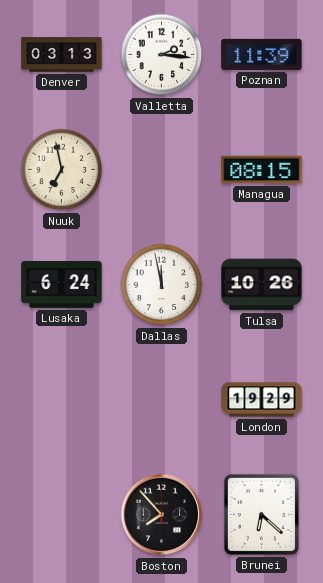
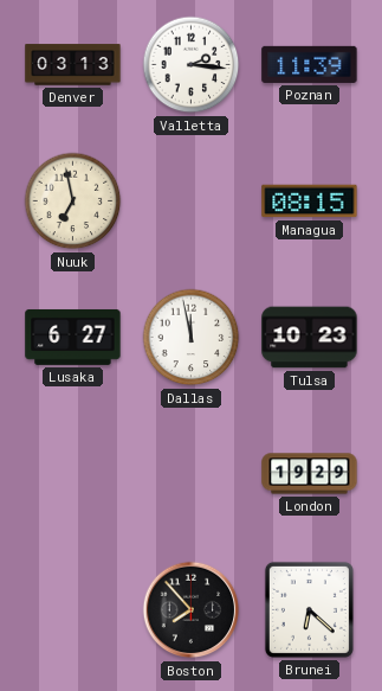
Lusaka: 6:24 -> 6:27 (73, 337)
Tulsa: 10:26 -> 10:23 (310, 338)
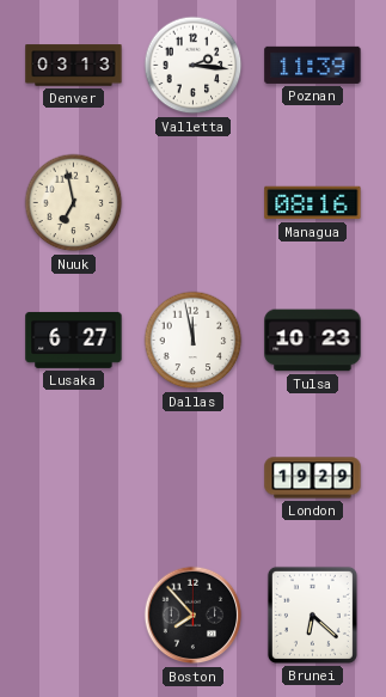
Managua: 08:15 -> 08:16 (313, 203)
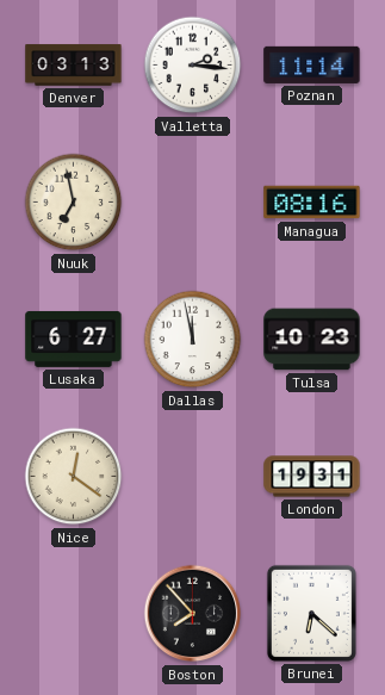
Poznan: 11:39 -> 11:14 (312, 64)
Nice: none -> 12:21 (74, 477)
London: 19:29 -> 19:31 (312, 477)
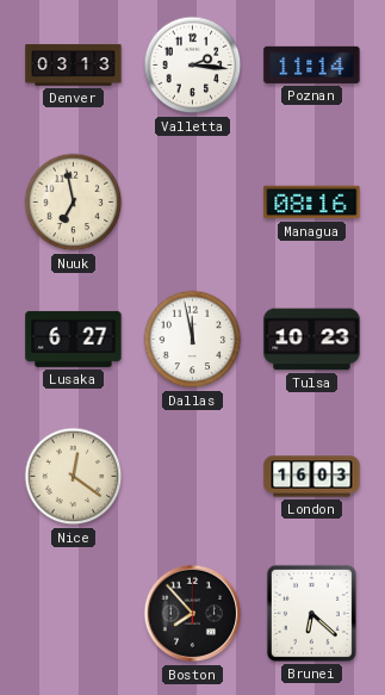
London: 19:31 -> 16:03 (312, 477)
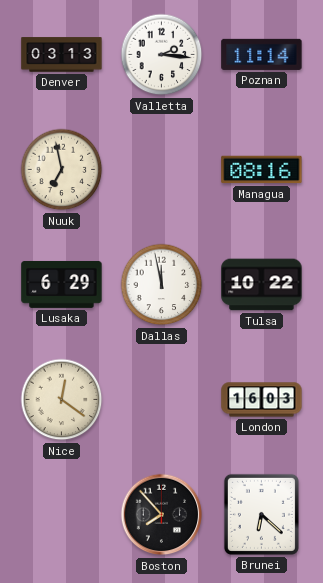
Lusaka: 6:27 -> 6:29 (62, 284)
Tulsa: 10:23 -> 10:22 (262, 285)
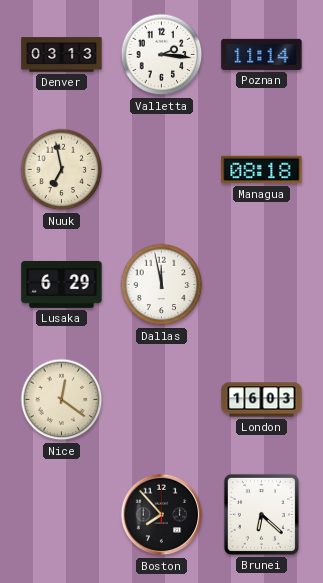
Managua: 08:16 -> 08:18 (262, 170)
Tulsa: 10:22 -> none (262, 285)
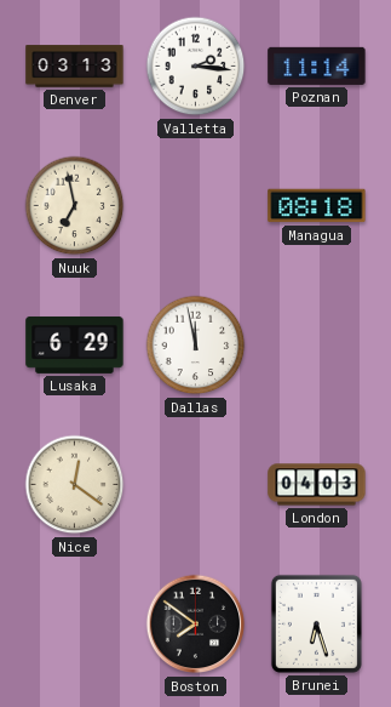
London: 16:03 -> 04:03 (317, 485)
Boston: 7:53 -> 7:51 (196, 625)
Brunei: 6:22 -> 6:27 (316, 623)
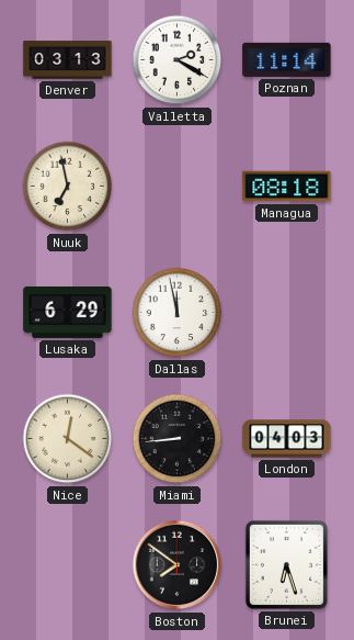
Valletta: 2:16 -> 2:20 (178, 60)
Miami: none -> 8:44 (178, 439)
